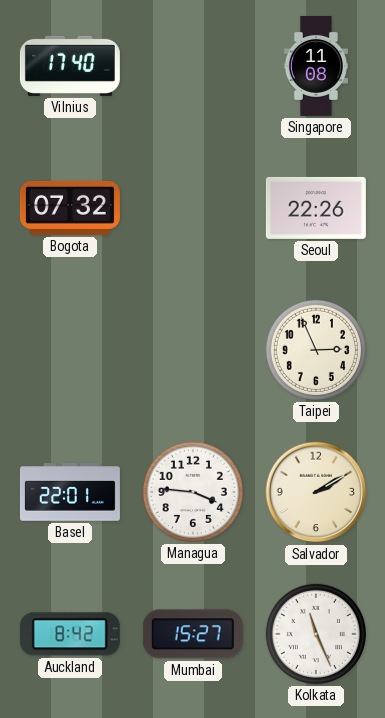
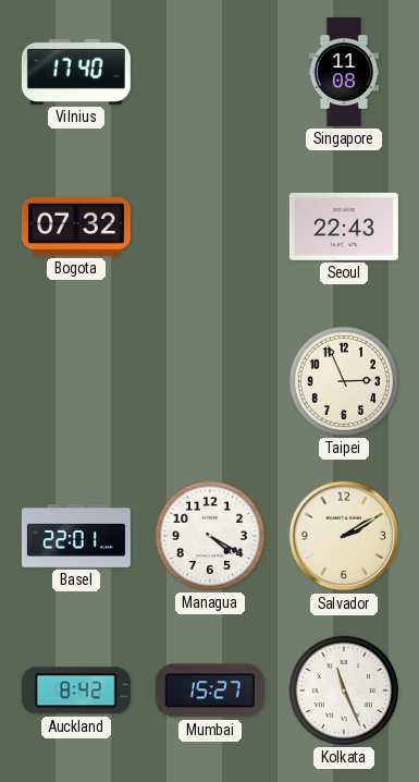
Seoul: 22:26 -> 22:43 (344, 227)
Managua: 3:46 -> 4:20 (210, 536)
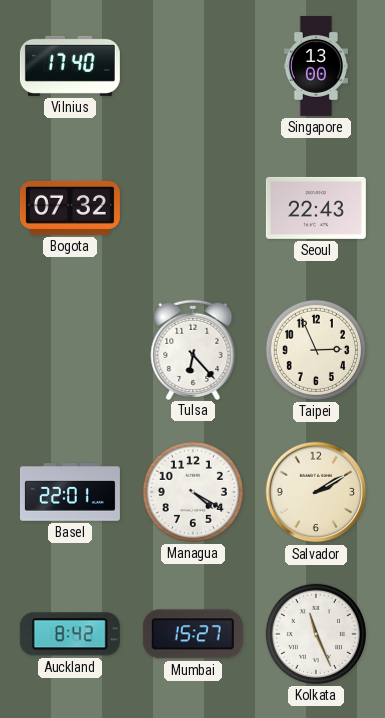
Singapore: 11:08 -> 13:00 (316, 66)
Tulsa: none -> 6:23 (193, 349)
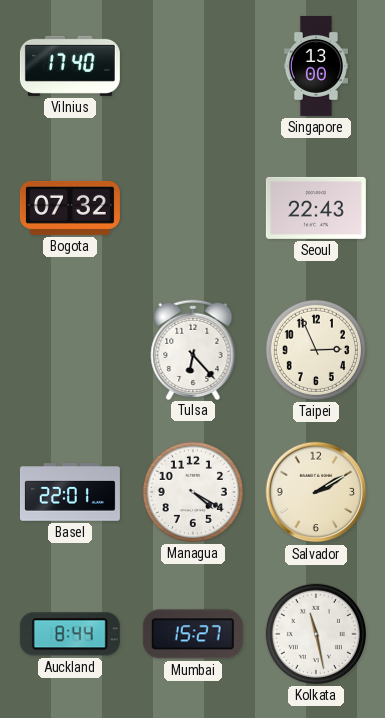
Auckland: 8:42 -> 8:44 (70, 634)
Kolkata: 11:26 -> 11:28 (316, 634)
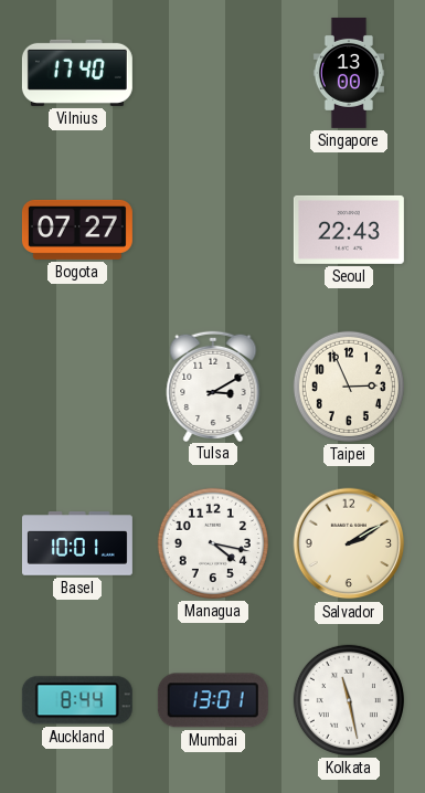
Bogota: 07:32 -> 07:27 (77, 230)
Tulsa: 6:23 -> 3:10 (213, 385)
Basel: 22:01 -> 10:01 (77, 543)
Managua: 4:20 -> 4:17 (213, 543)
Mumbai: 15:27 -> 13:01 (213, 700)
